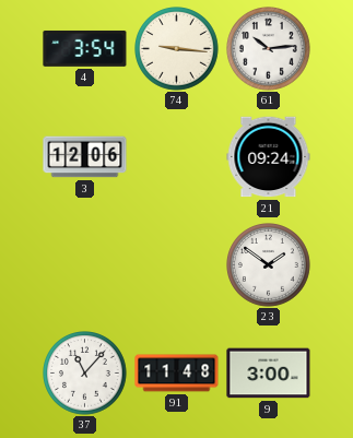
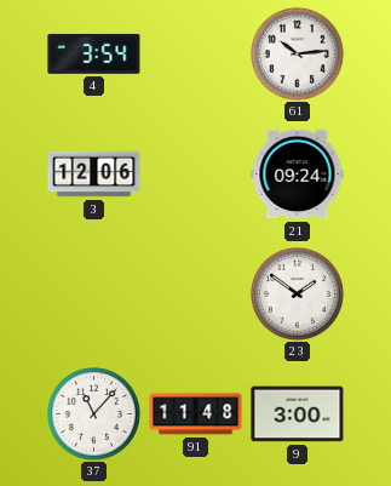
74: 9:16 -> none (177, 49)
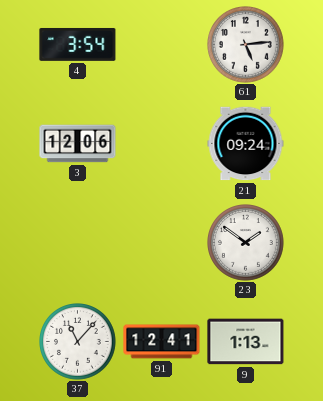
61: 10:14 -> 5:14 (246, 45)
91: 11:48 -> 12:41 (162, 342)
9: 3:00 -> 1:13 (246, 342)
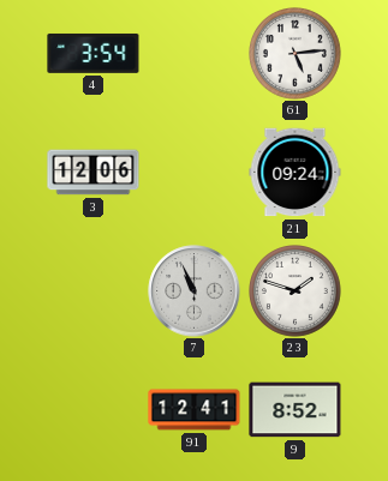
7: none -> 10:56 (195, 291)
23: 1:51 -> 1:48 (296, 291)
37: 11:07 -> none (78, 342)
9: 1:13 -> 8:52 (296, 410)
